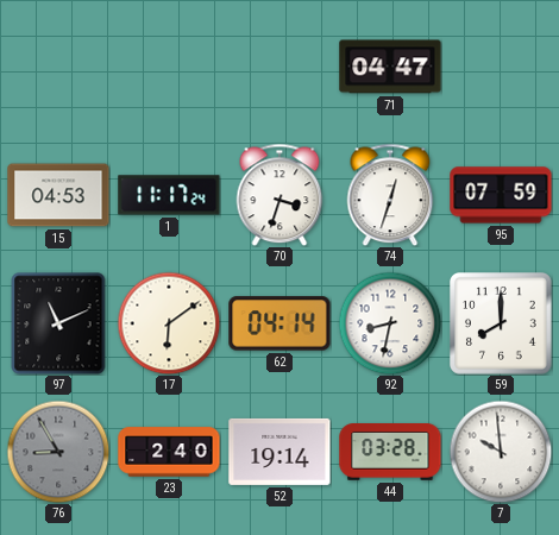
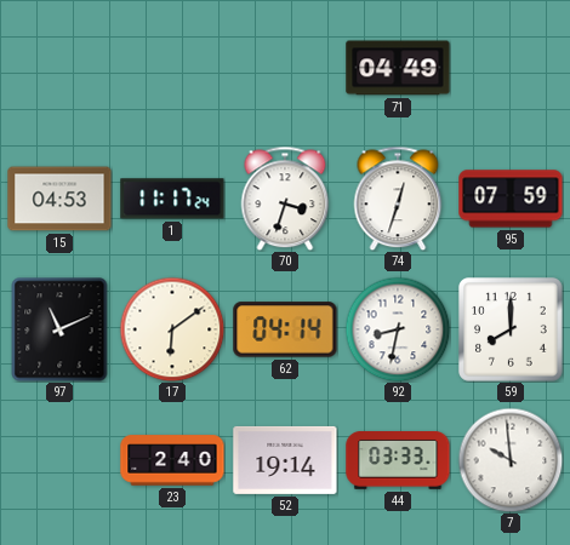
71: 04:47 -> 04:49 (398, 68)
76: 8:55 -> none (58, 452)
44: 03:28 -> 03:33 (398, 461)
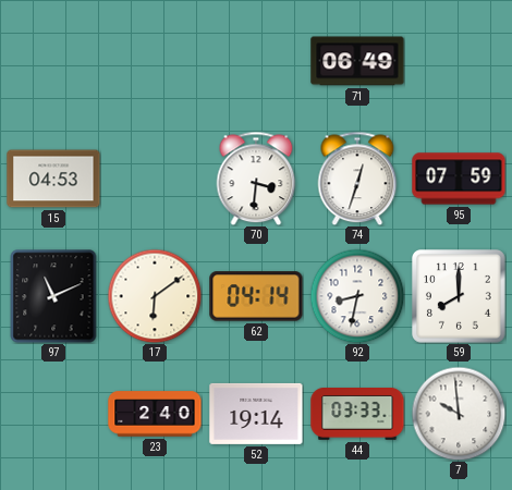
71: 04:49 -> 06:49 (357, 61)
1: 11:17 -> none (172, 199)
70: 3:33 -> 3:31 (256, 179)
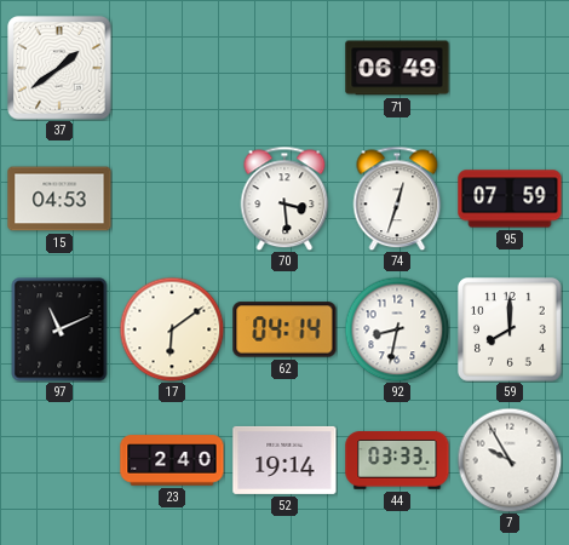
37: none -> 1:39 (59, 68)
70: 3:31 -> 3:29 (284, 199)
7: 9:59 -> 9:55 (510, 460)
